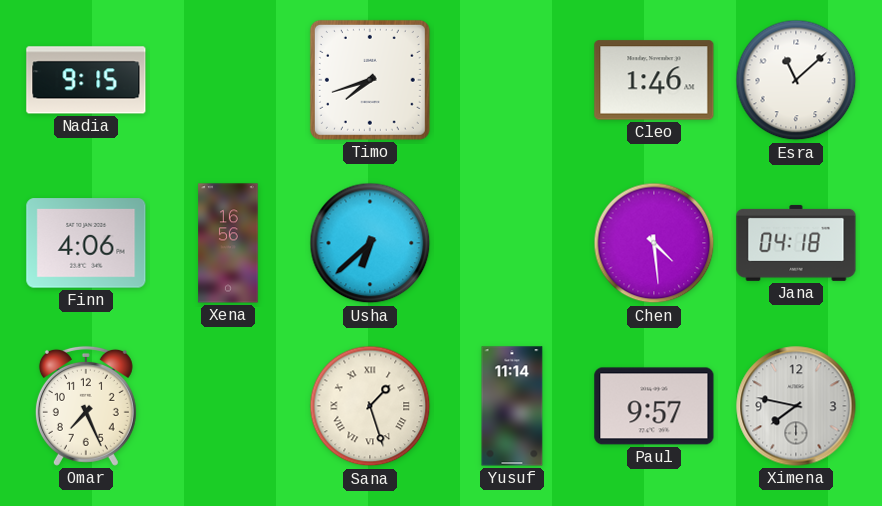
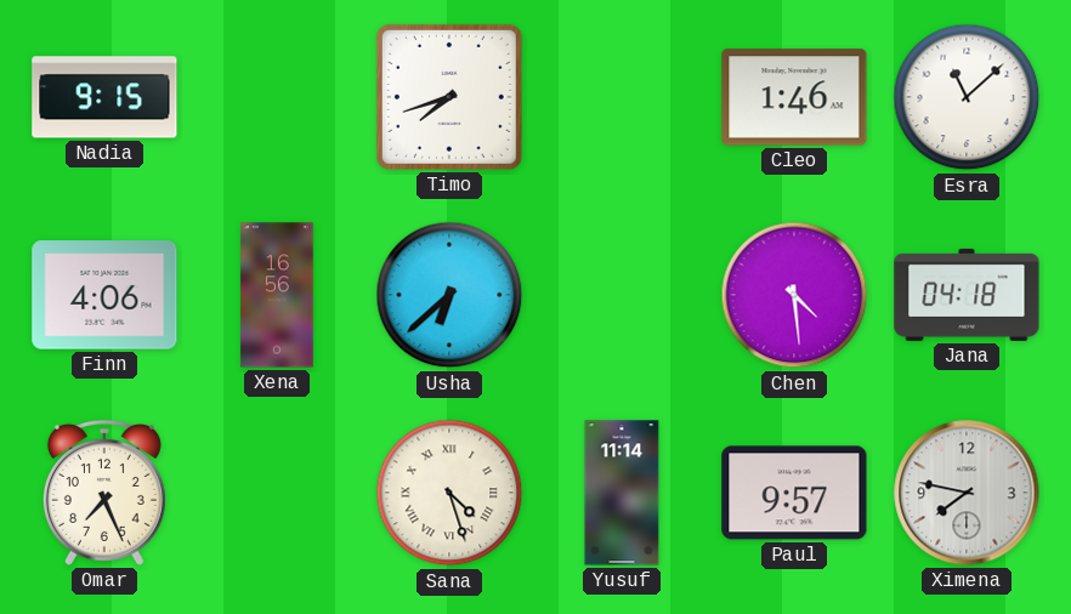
Sana: 1:27 -> 4:27 (449, 493)
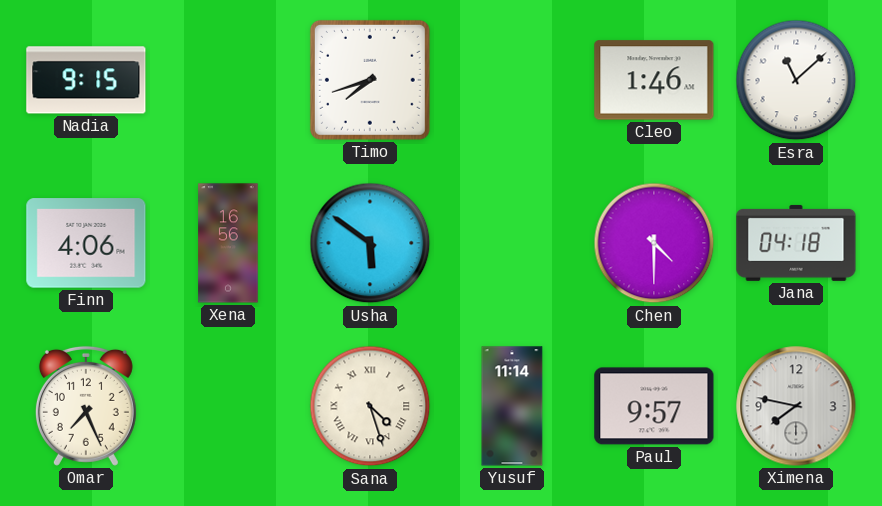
Usha: 6:38 -> 5:51 (370, 243)
Chen: 4:29 -> 4:30 (654, 243)
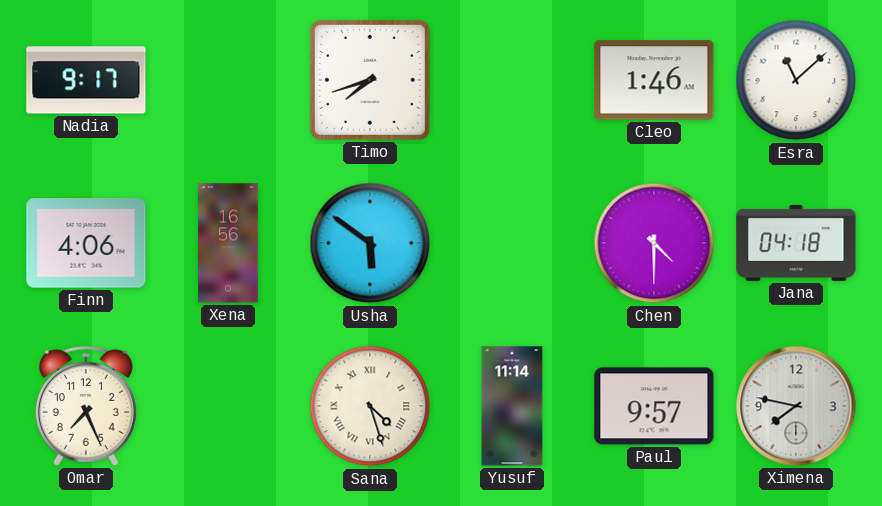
Nadia: 9:15 -> 9:17 (86, 80)
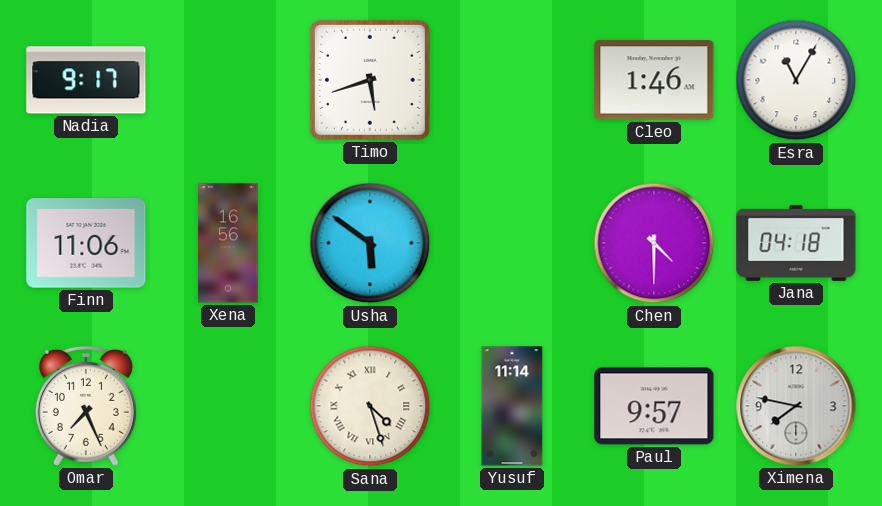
Timo: 7:42 -> 5:42 (370, 80)
Esra: 11:08 -> 11:05 (796, 80)
Finn: 4:06 -> 11:06 (86, 243)
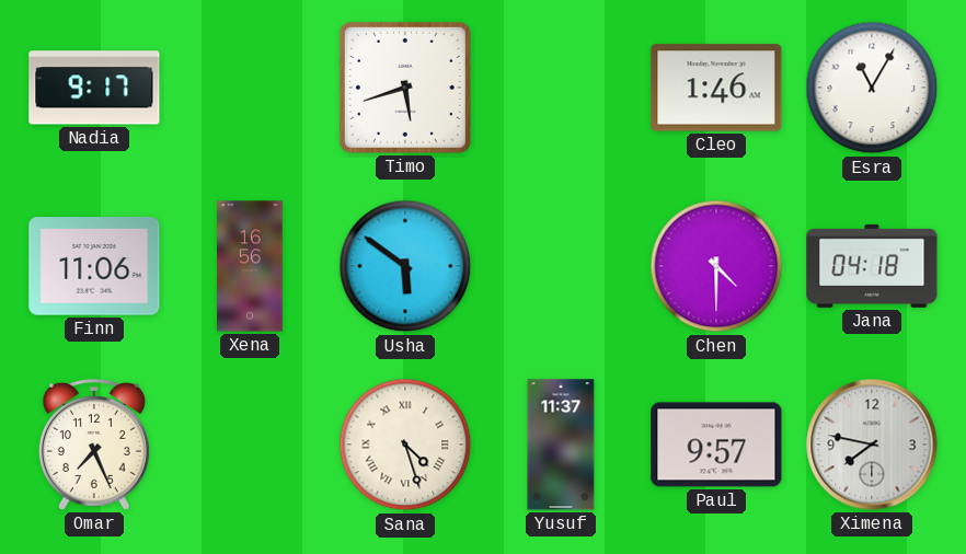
Yusuf: 11:14 -> 11:37 (561, 445)
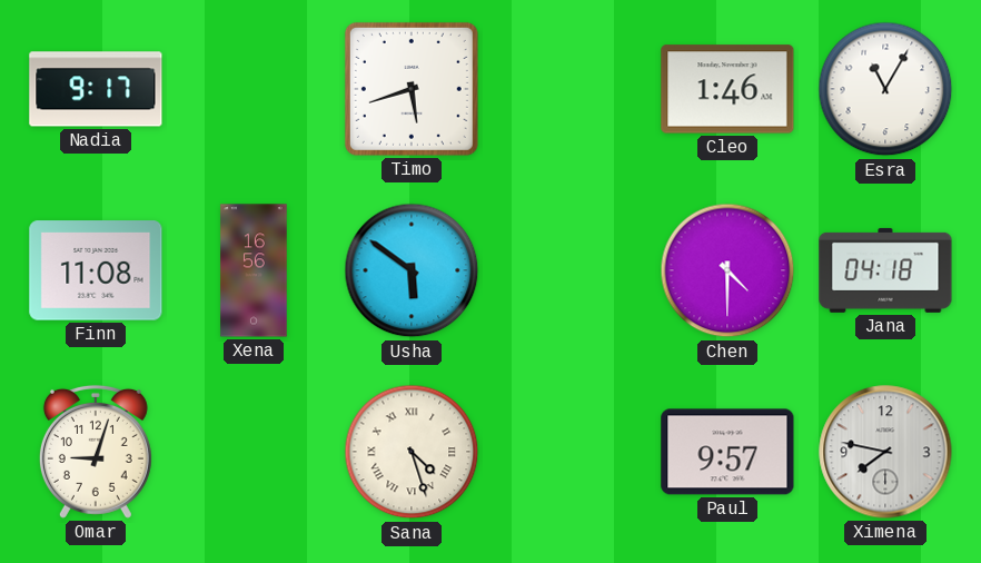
Finn: 11:06 -> 11:08 (96, 270)
Omar: 7:26 -> 9:03 (96, 452)
Yusuf: 11:37 -> none (561, 445)
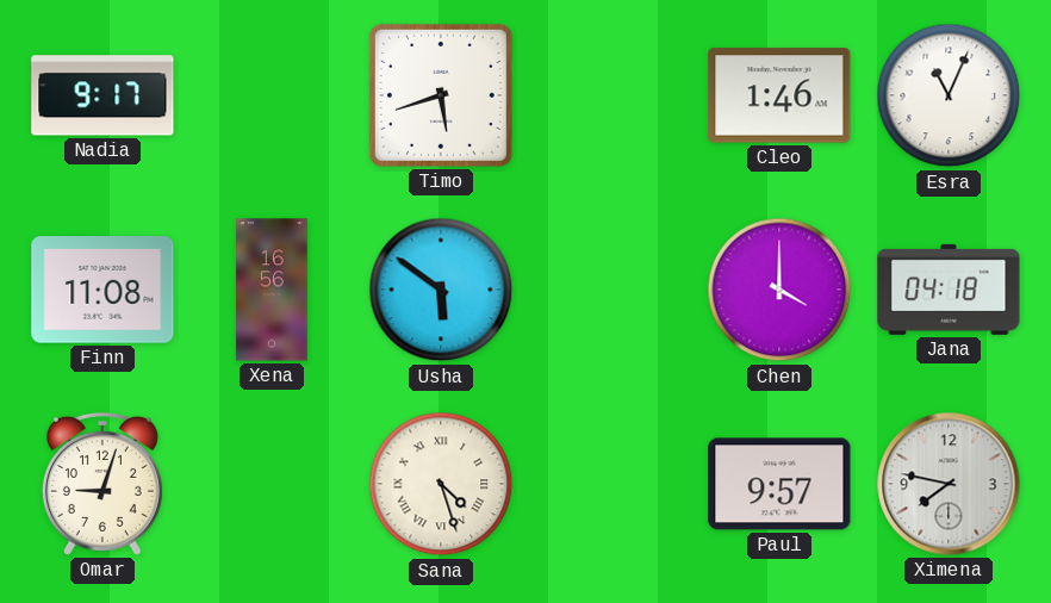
Esra: 11:05 -> 11:04 (949, 95)
Chen: 4:30 -> 4:00 (779, 290)
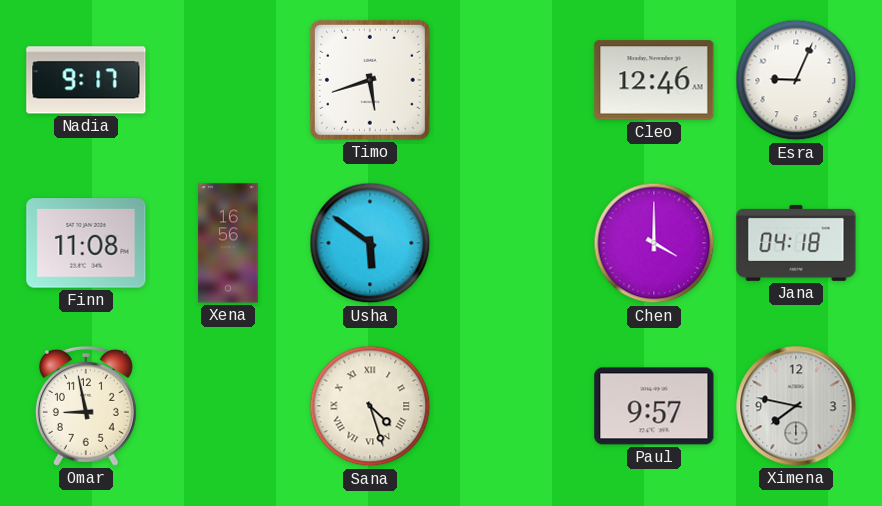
Cleo: 1:46 -> 12:46 (654, 80)
Esra: 11:04 -> 9:04 (796, 80)
Omar: 9:03 -> 8:58 (86, 406)
